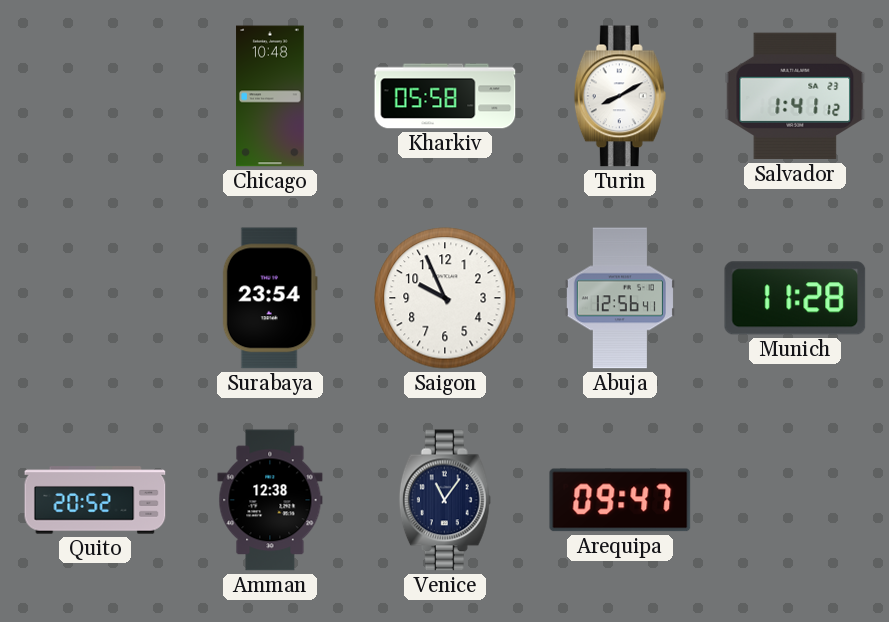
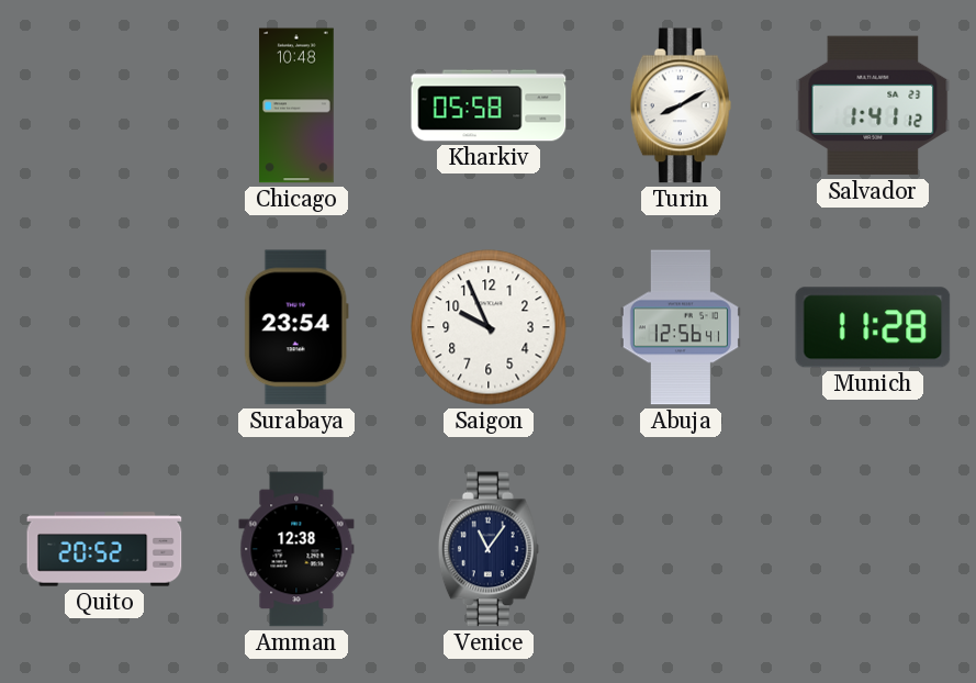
Arequipa: 09:47 -> none (620, 500)
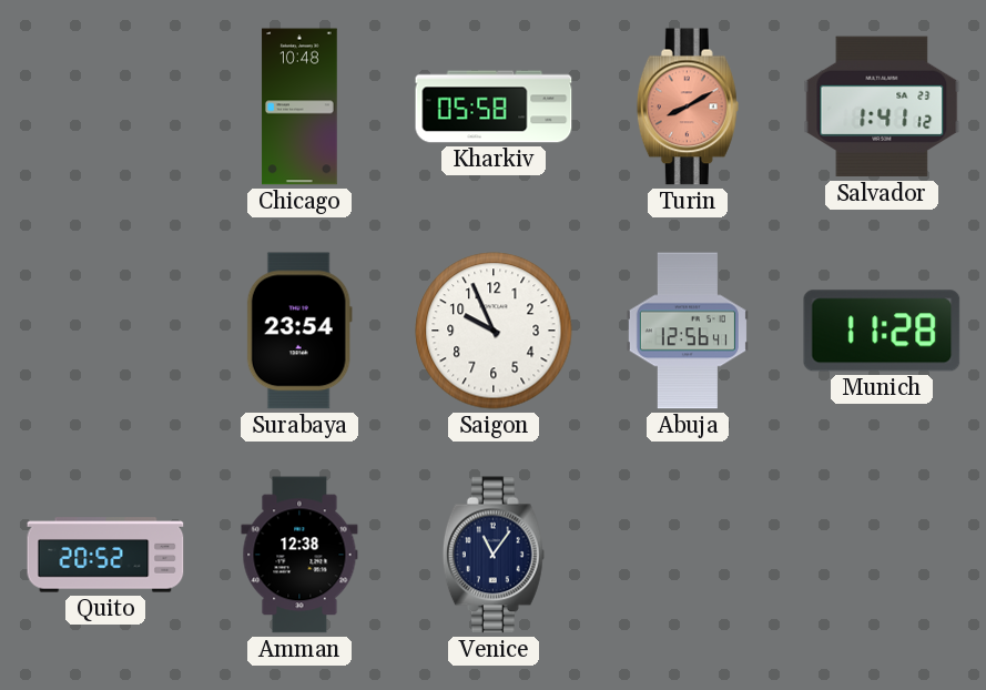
Turin dial: white -> salmon (688, 106)
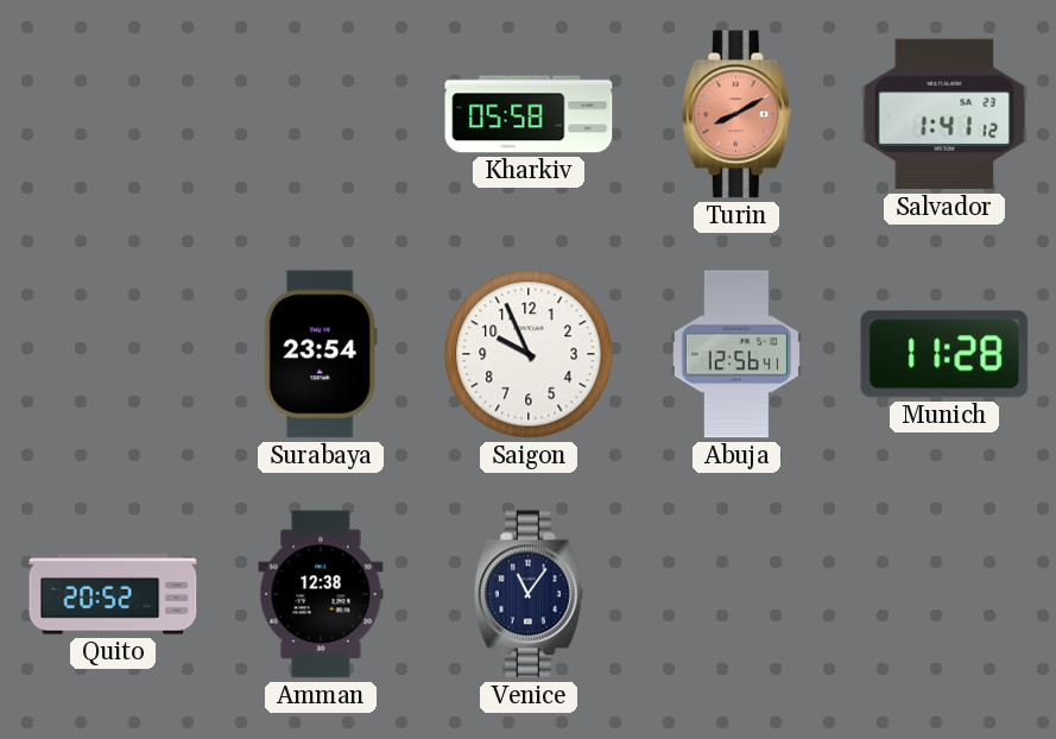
Chicago: 10:48 -> none (299, 106)
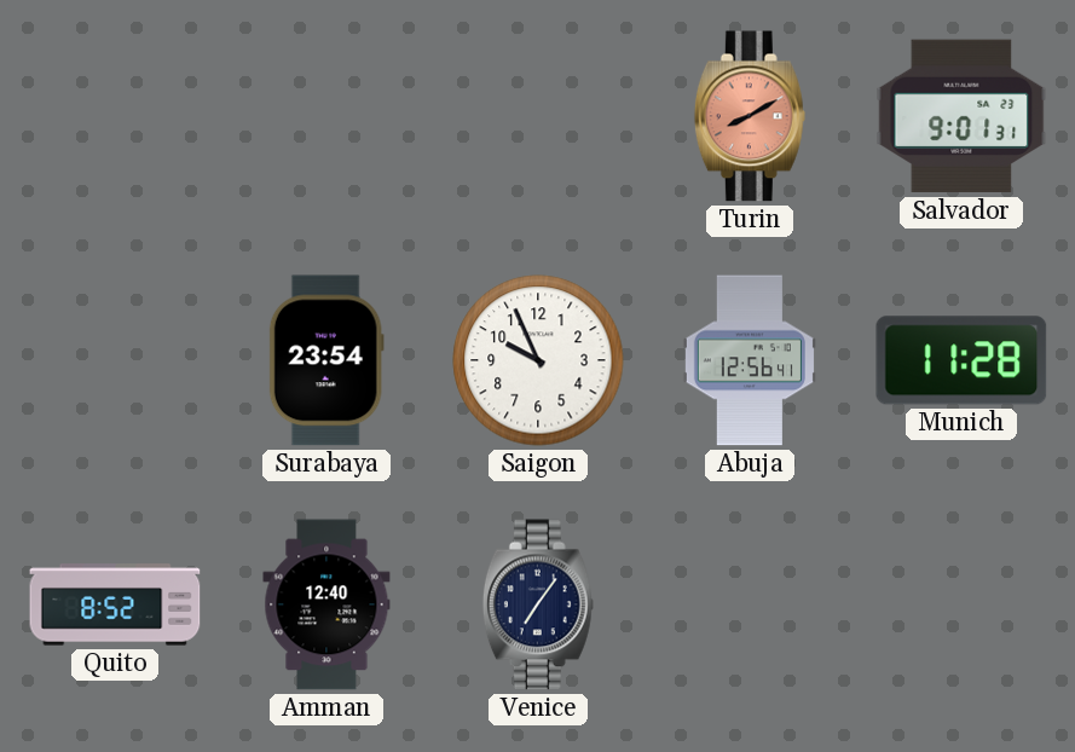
Kharkiv: 05:58 -> none (529, 114)
Salvador: 1:41 -> 9:01 (961, 116)
Quito: 20:52 -> 8:52 (115, 605)
Amman: 12:38 -> 12:40 (326, 605)
Venice: 11:06 -> 7:06 (538, 605)
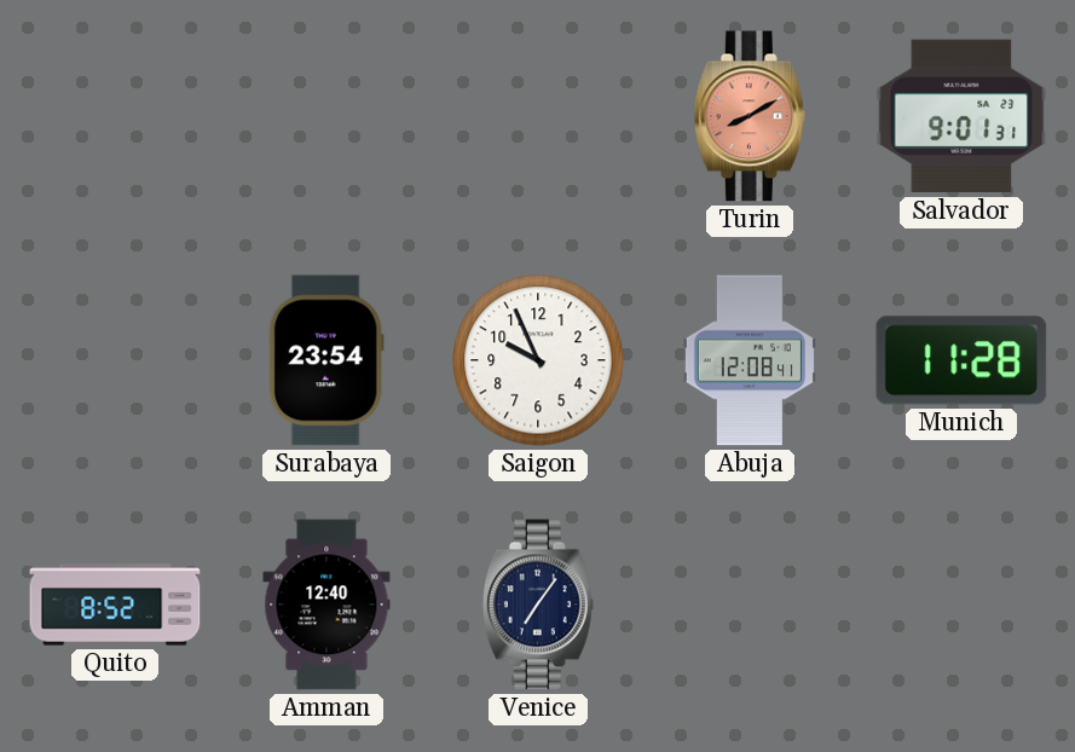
Abuja: 12:56 -> 12:08 (750, 360)
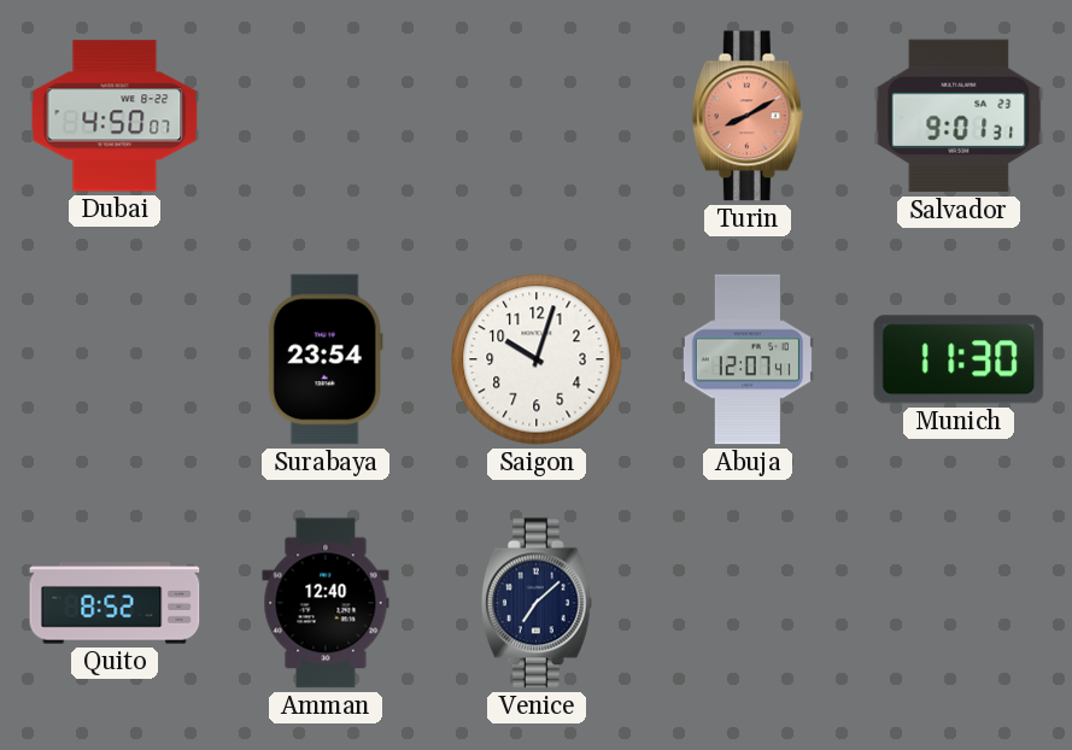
Dubai: none -> 4:50 (115, 116)
Saigon: 9:56 -> 10:03 (537, 359)
Abuja: 12:08 -> 12:07 (748, 359)
Munich: 11:28 -> 11:30 (959, 359)
Venice: 7:06 -> 7:08 (537, 603)
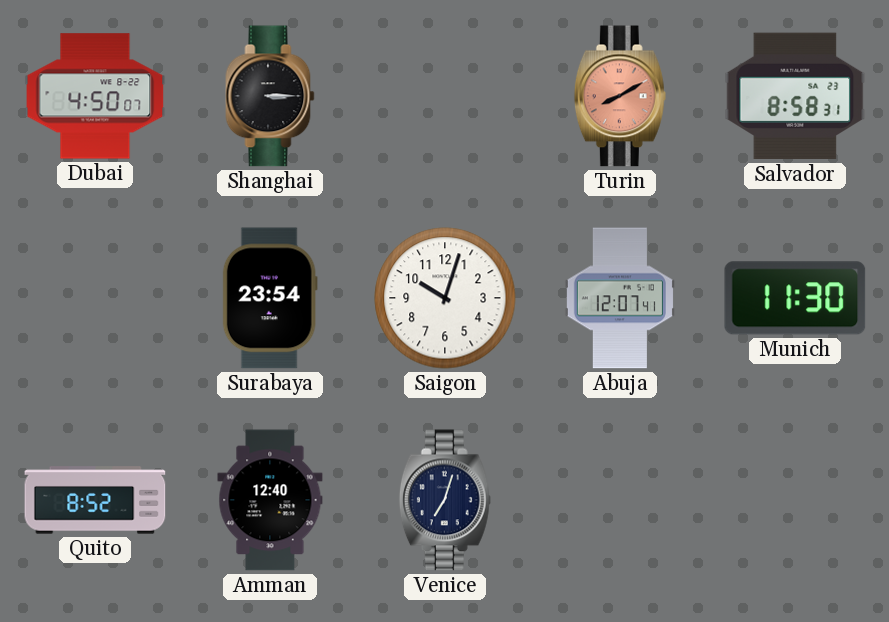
Shanghai: none -> 3:15 (270, 96)
Salvador: 9:01 -> 8:58 (795, 96)
Venice: 7:08 -> 7:03 (445, 500)
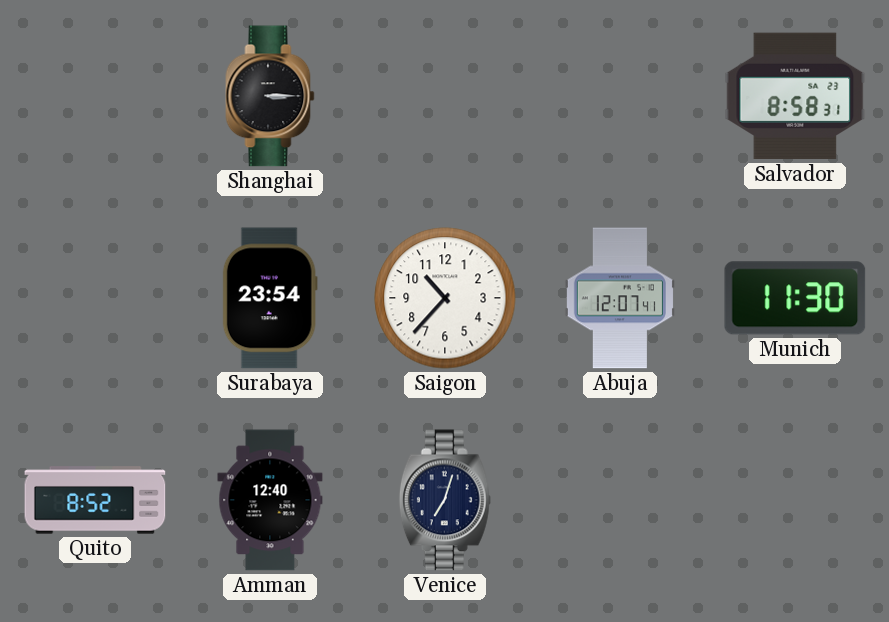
Dubai: 4:50 -> none (95, 96)
Turin: 8:10 -> none (620, 96)
Saigon: 10:03 -> 10:37 (445, 298)
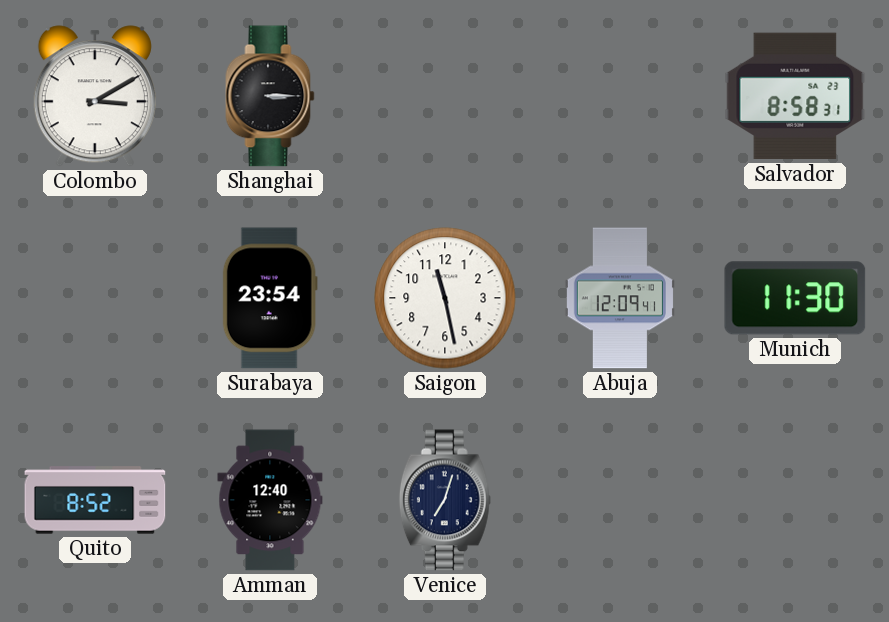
Colombo: none -> 3:10 (95, 96)
Saigon: 10:37 -> 11:28 (445, 298)
Abuja: 12:07 -> 12:09 (620, 298)
